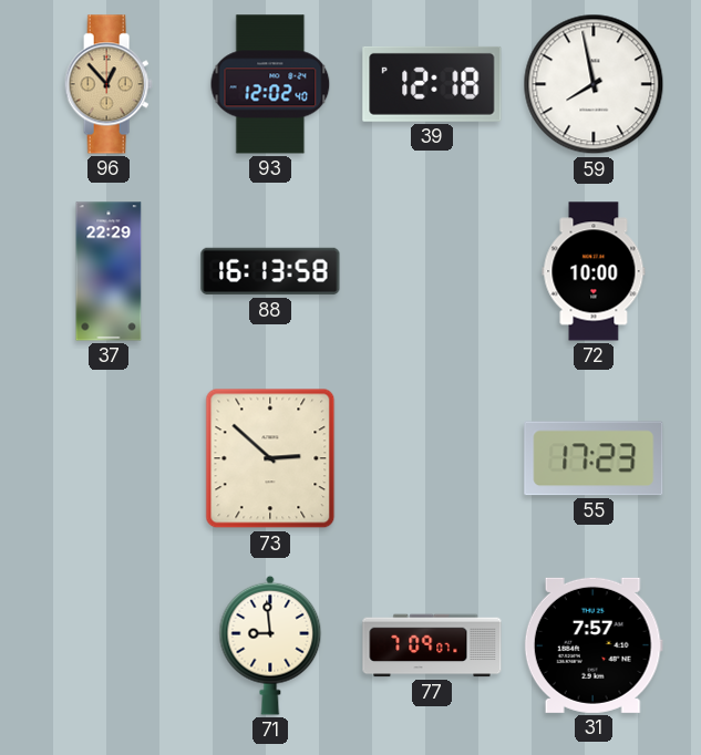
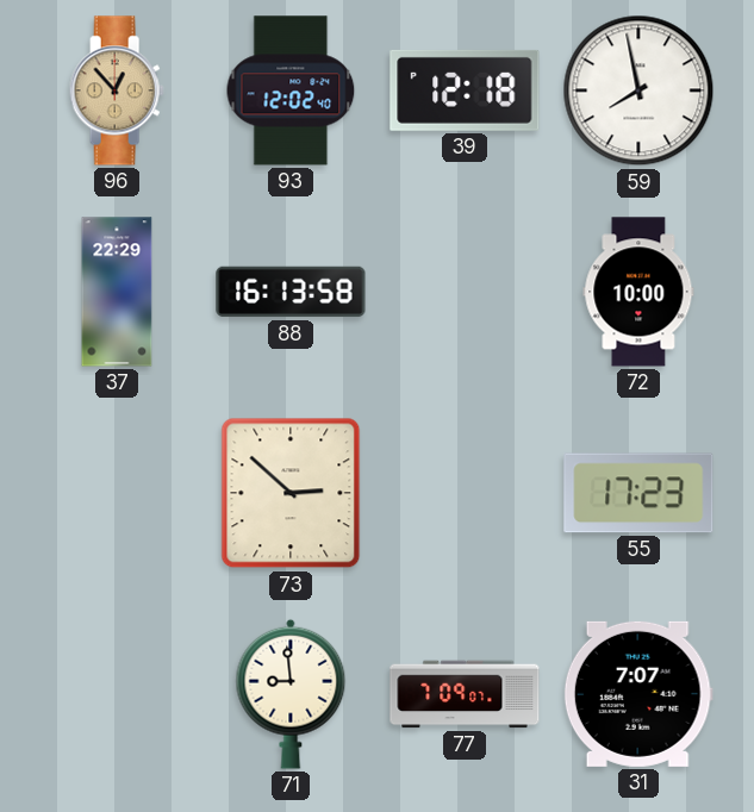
31: 7:57 -> 7:07 (638, 694)
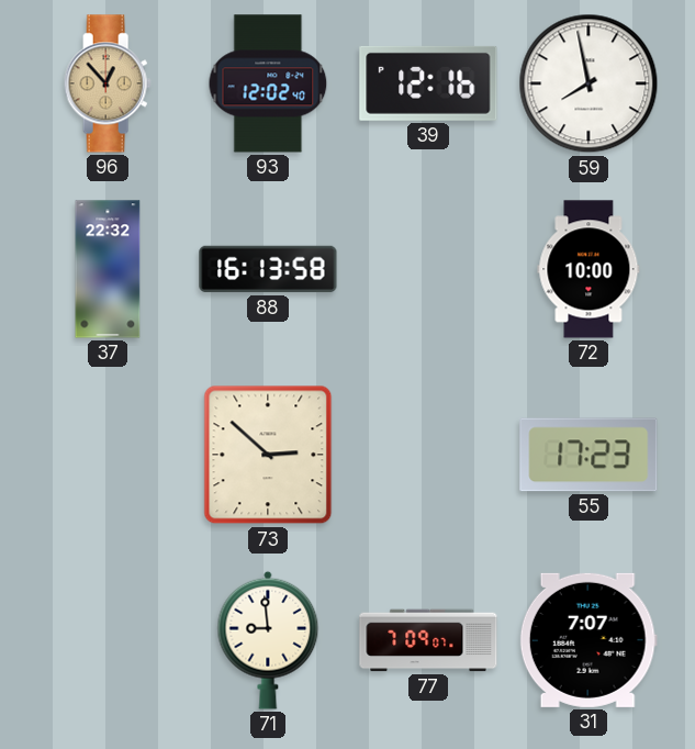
39: 12:18 -> 12:16 (428, 83)
37: 22:29 -> 22:32 (108, 269)
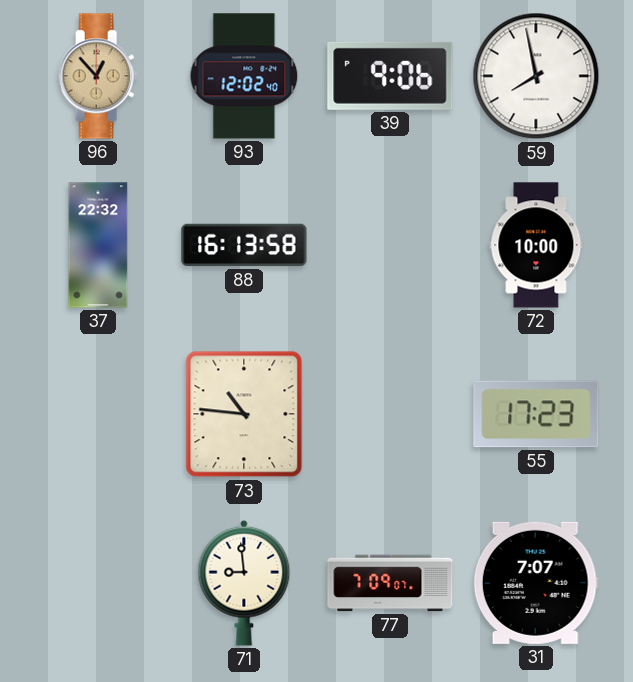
39: 12:16 -> 9:06 (390, 76)
73: 2:52 -> 10:46 (244, 414)
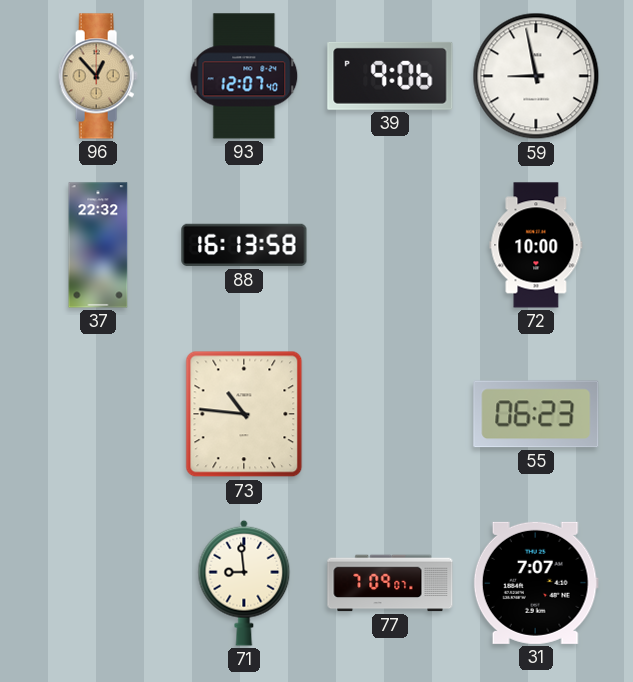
93: 12:02 -> 12:07 (244, 76)
59: 7:58 -> 8:58 (536, 76)
55: 17:23 -> 06:23 (536, 414)
